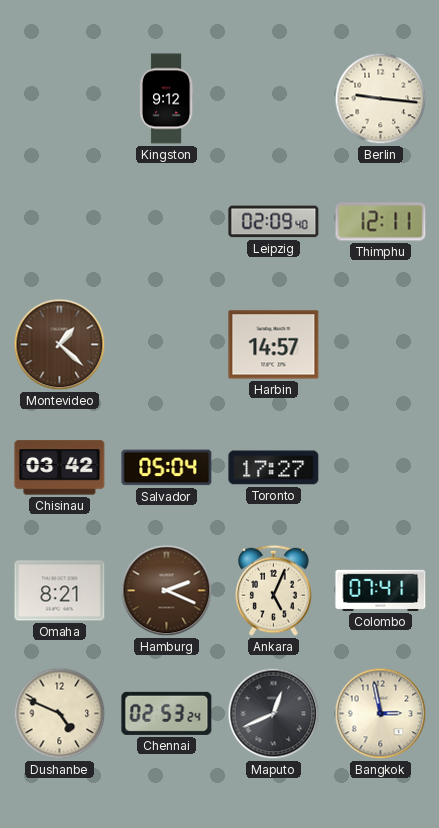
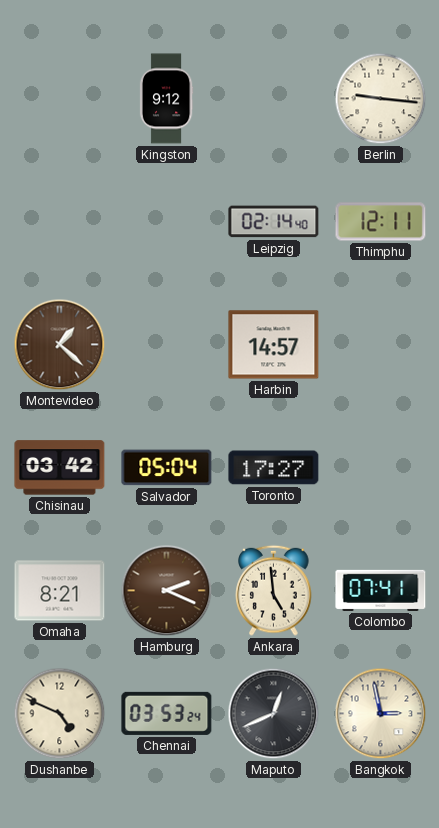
Leipzig: 02:09 -> 02:14 (274, 222)
Ankara: 5:04 -> 4:59 (274, 590)
Chennai: 02:53 -> 03:53 (167, 713)
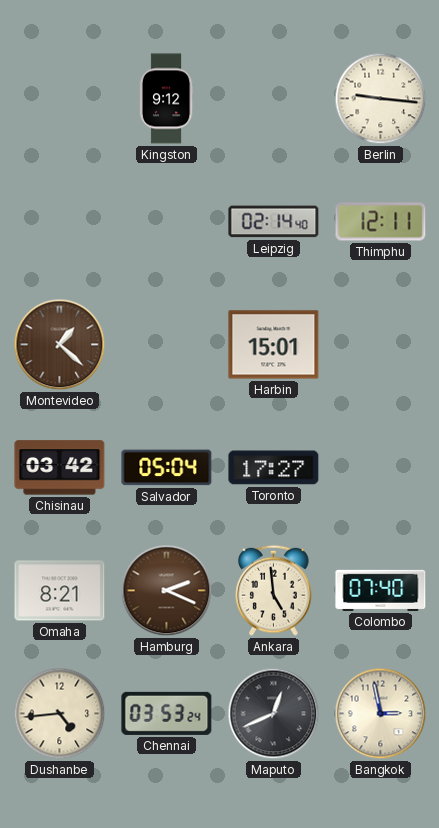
Harbin: 14:57 -> 15:01 (274, 345)
Colombo: 07:41 -> 07:40 (381, 590)
Dushanbe: 4:49 -> 4:44 (60, 714)
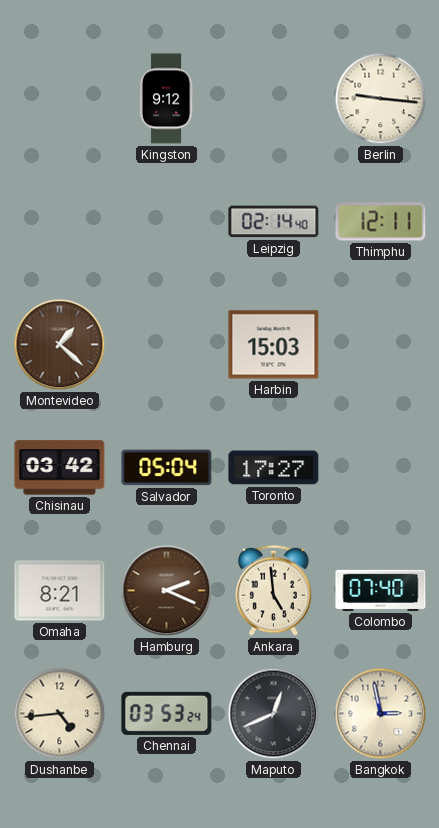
Harbin: 15:01 -> 15:03 (274, 345)
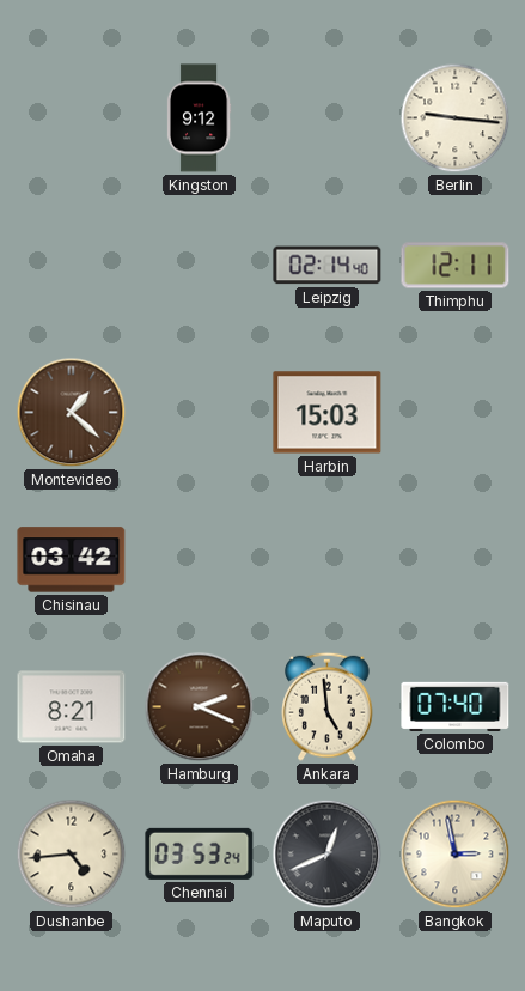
Salvador: 05:04 -> none (167, 468)
Toronto: 17:27 -> none (274, 468)
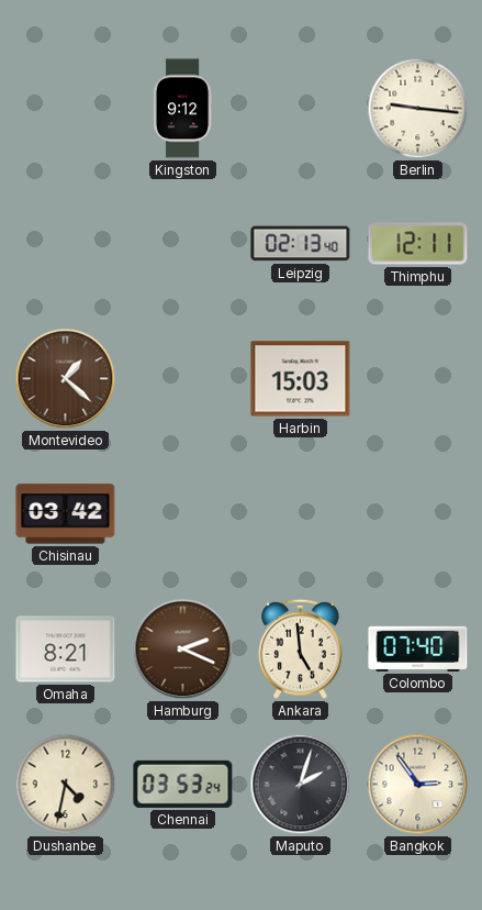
Leipzig: 02:14 -> 02:13 (301, 244)
Dushanbe: 4:44 -> 4:32 (66, 785)
Maputo: 12:41 -> 2:03 (301, 785)
Bangkok: 2:58 -> 2:54 (418, 785)
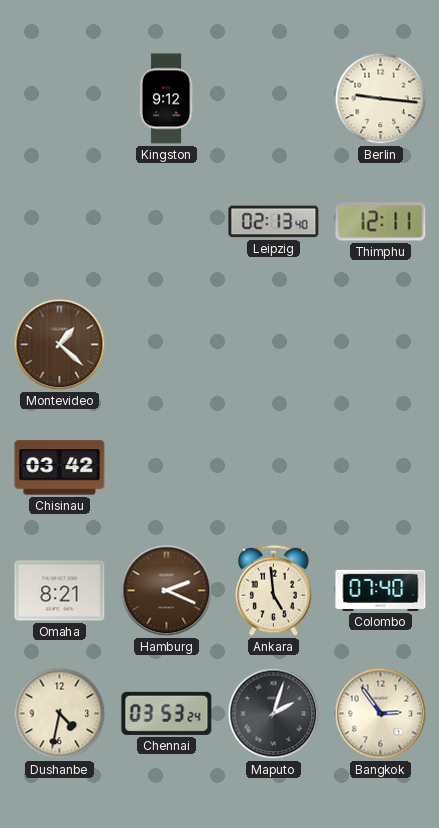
Harbin: 15:03 -> none (301, 379)
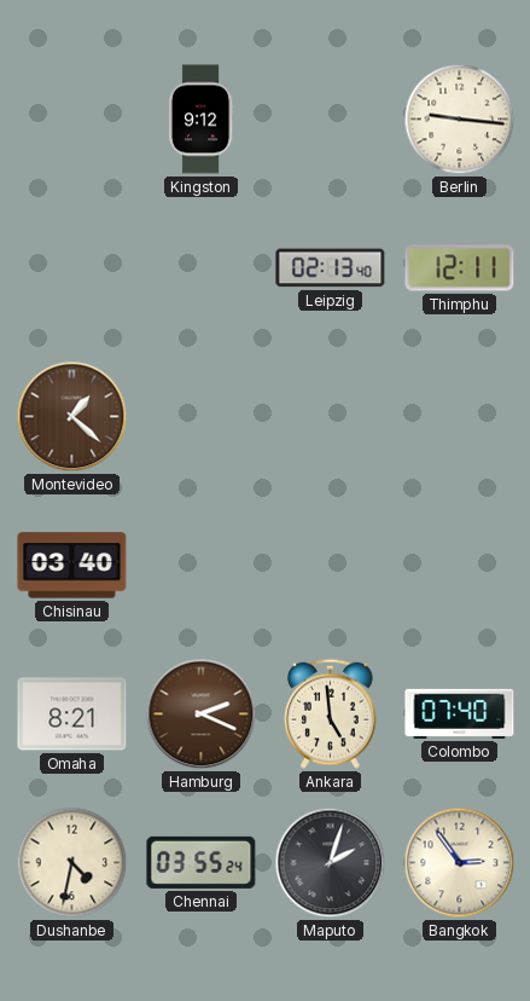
Chisinau: 03:42 -> 03:40 (72, 566)
Chennai: 03:53 -> 03:55 (202, 862)
